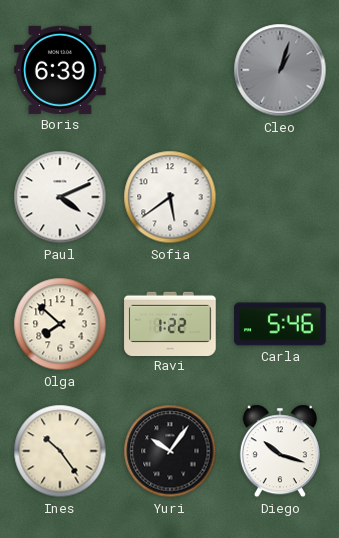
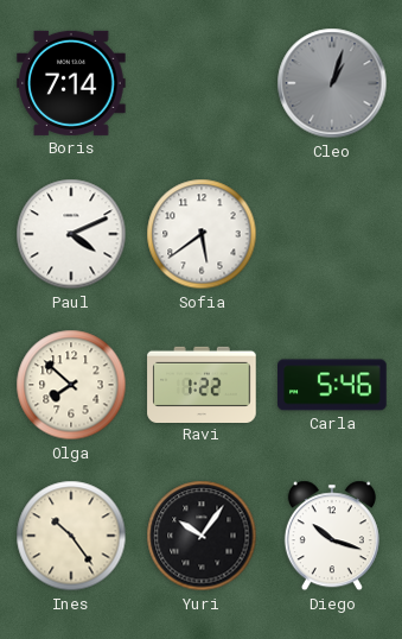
Boris: 6:39 -> 7:14 (71, 83)
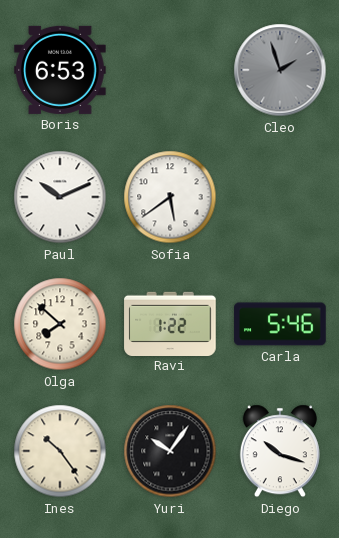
Boris: 7:14 -> 6:53 (60, 70)
Cleo: 1:03 -> 1:57 (280, 70)
Paul: 4:11 -> 10:11 (60, 197)
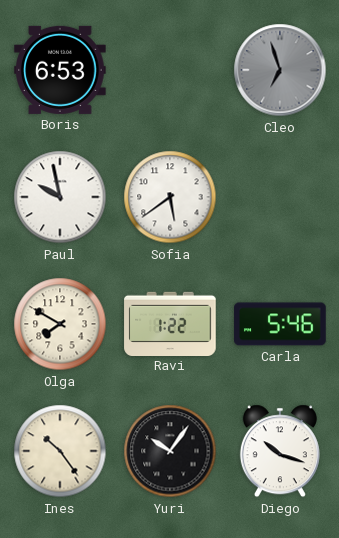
Cleo: 1:57 -> 6:57 (280, 70)
Paul: 10:11 -> 9:58 (60, 197)
Olga: 7:52 -> 7:50 (60, 324)
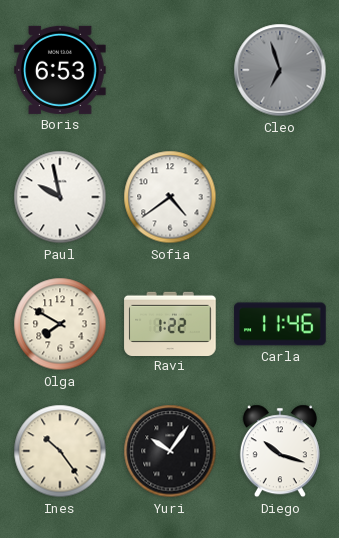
Sofia: 5:39 -> 4:39 (170, 197)
Carla: 5:46 -> 11:46 (280, 324)
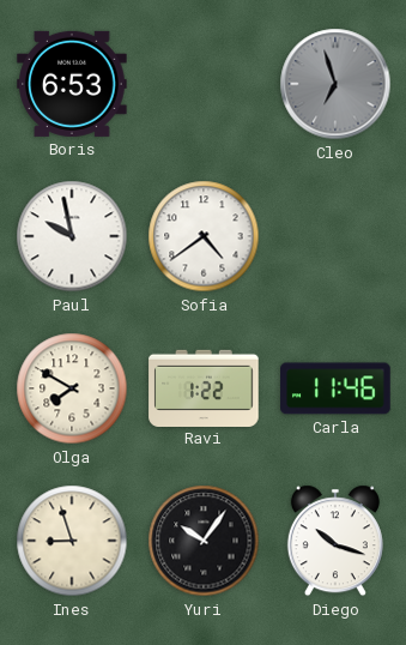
Ines: 10:24 -> 8:57 (72, 541)
